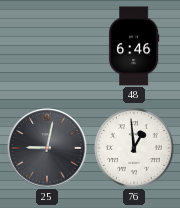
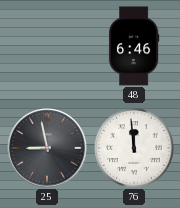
25: 9:02 -> 8:58 (47, 148)
76: 12:59 -> 11:59 (135, 149)
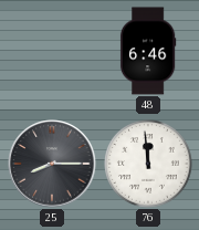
25: 8:58 -> 8:15 (52, 164)
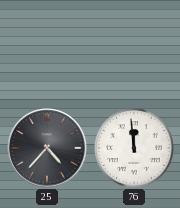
48: 6:46 -> none (148, 51)
25: 8:15 -> 4:37 (47, 148)
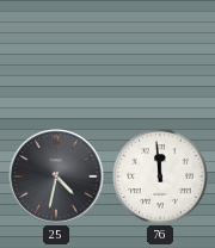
25: 4:37 -> 4:32 (56, 176)
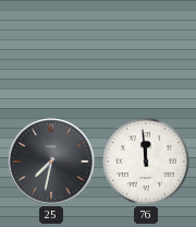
25: 4:32 -> 7:32 (51, 162)
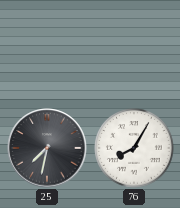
76: 11:59 -> 8:05 (135, 149)
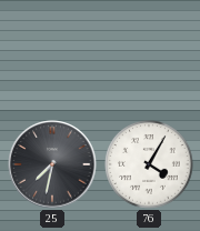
76: 8:05 -> 4:05 (150, 165)
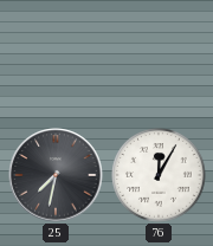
76: 4:05 -> 12:05 (160, 176)
